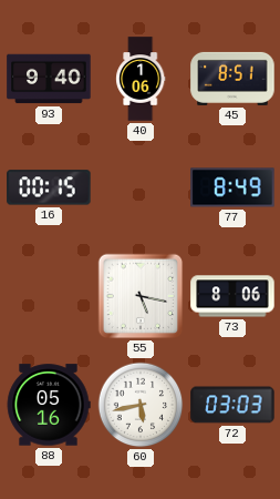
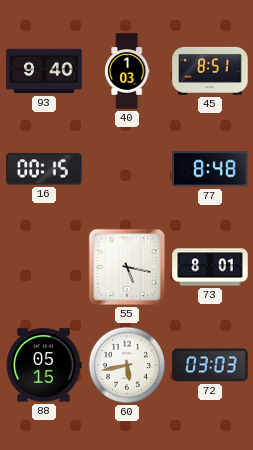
40: 1:06 -> 1:03 (127, 71)
77: 8:49 -> 8:48 (210, 169)
73: 8:06 -> 8:01 (210, 267)
88: 05:16 -> 05:15 (44, 365)
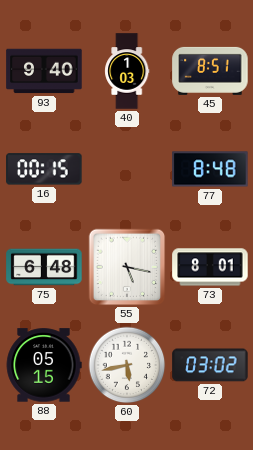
75: none -> 6:48 (44, 267)
72: 03:03 -> 03:02 (210, 365)
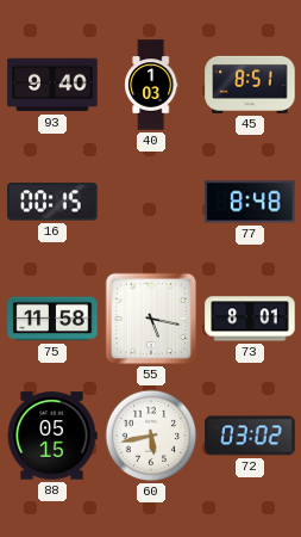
75: 6:48 -> 11:58 (52, 319)
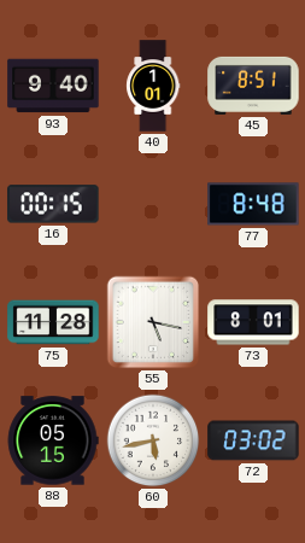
40: 1:03 -> 1:01 (153, 86)
75: 11:58 -> 11:28 (53, 322)
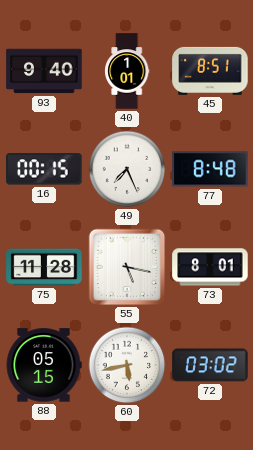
49: none -> 7:26 (127, 169)
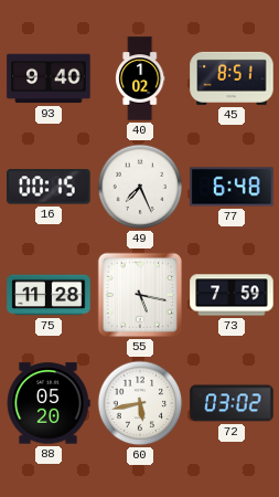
40: 1:01 -> 1:02 (140, 78)
77: 8:48 -> 6:48 (232, 187)
73: 8:01 -> 7:59 (232, 295)
88: 05:15 -> 05:20 (49, 403)
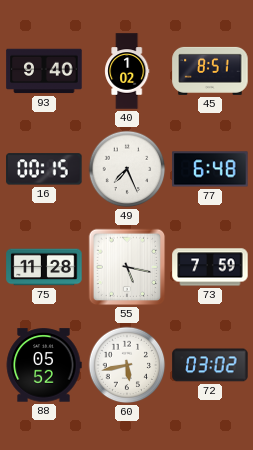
88: 05:20 -> 05:52 (44, 365)
